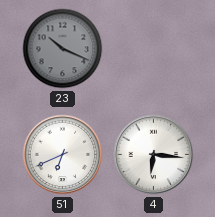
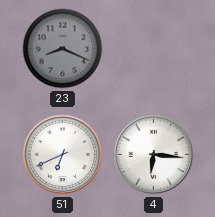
23: 10:19 -> 8:19 (63, 49)
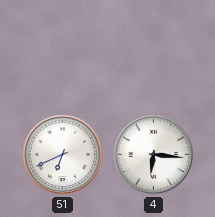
23: 8:19 -> none (63, 49)
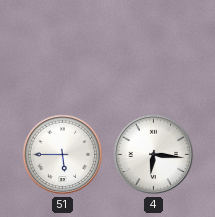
51: 6:41 -> 5:45 (63, 155)
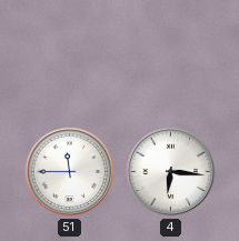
51: 5:45 -> 11:45 (70, 172)
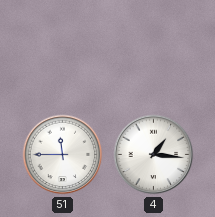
4: 6:16 -> 1:16 (154, 155)
